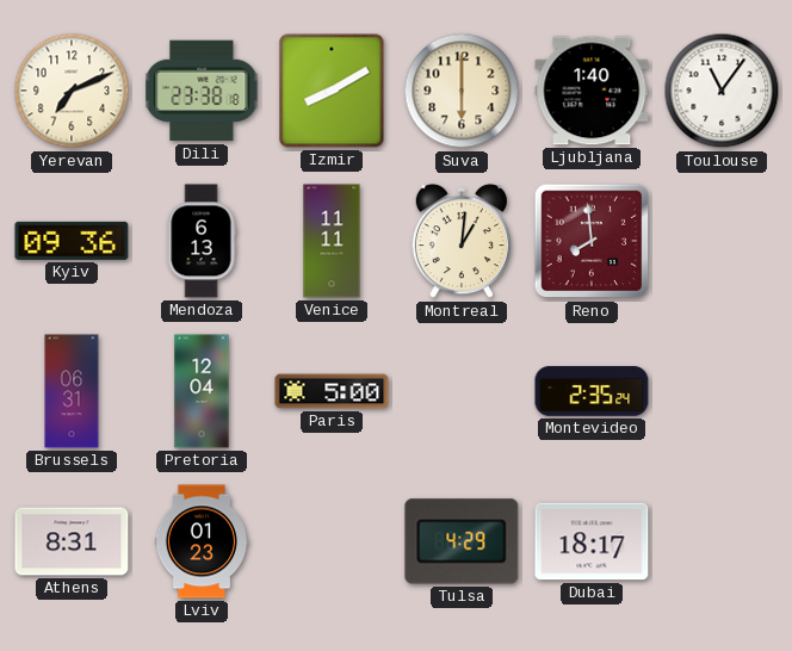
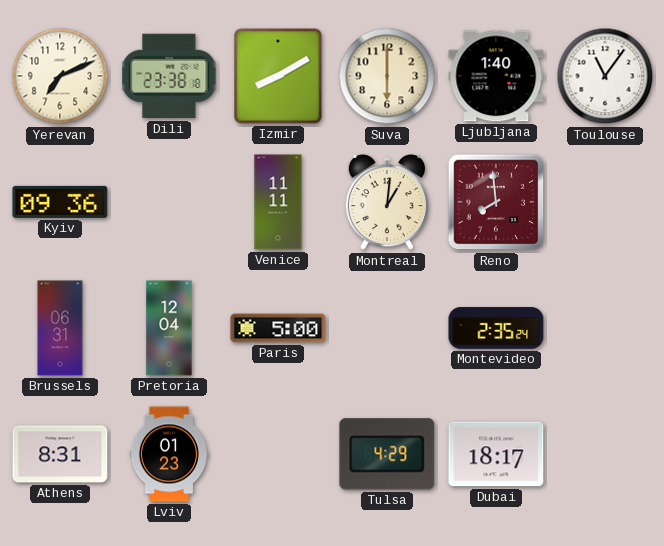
Mendoza: 6:13 -> none (202, 241)
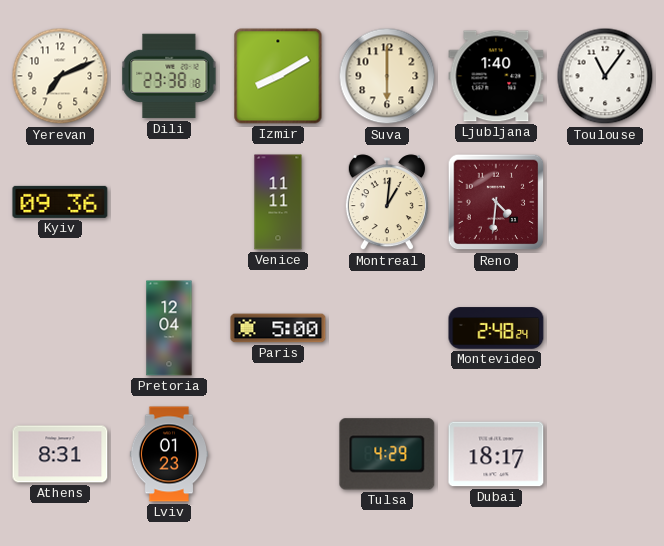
Reno: 7:59 -> 4:31 (496, 202)
Brussels: 06:31 -> none (60, 328)
Montevideo: 2:35 -> 2:48 (496, 328)
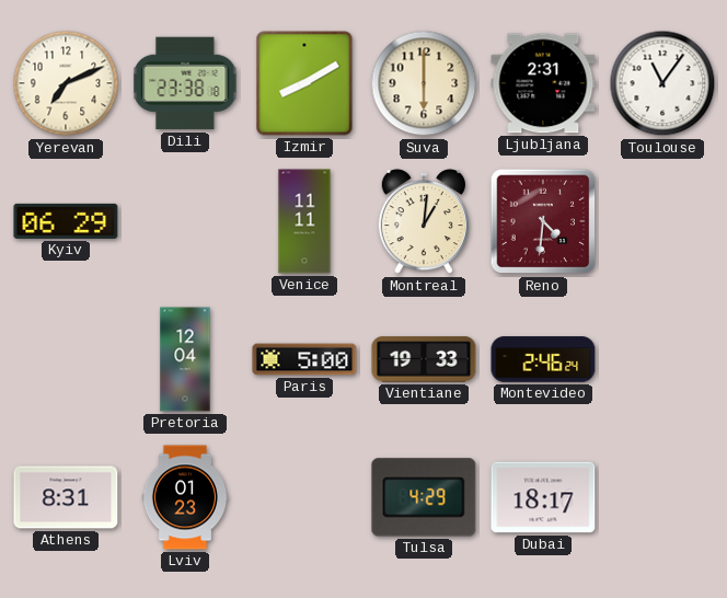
Ljubljana: 1:40 -> 2:31 (543, 83)
Kyiv: 09:36 -> 06:29 (66, 221)
Vientiane: none -> 19:33 (424, 359)
Montevideo: 2:48 -> 2:46 (543, 359)
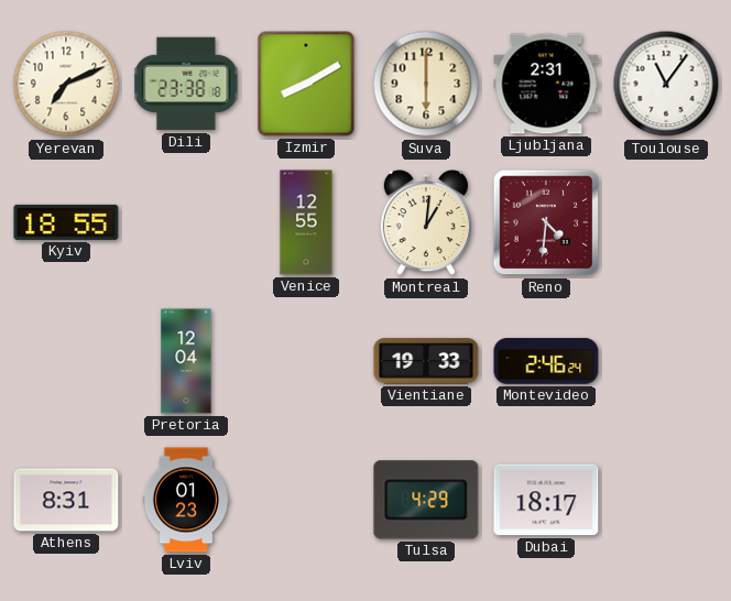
Kyiv: 06:29 -> 18:55 (66, 222)
Venice: 11:11 -> 12:55 (306, 222)
Paris: 5:00 -> none (304, 359)
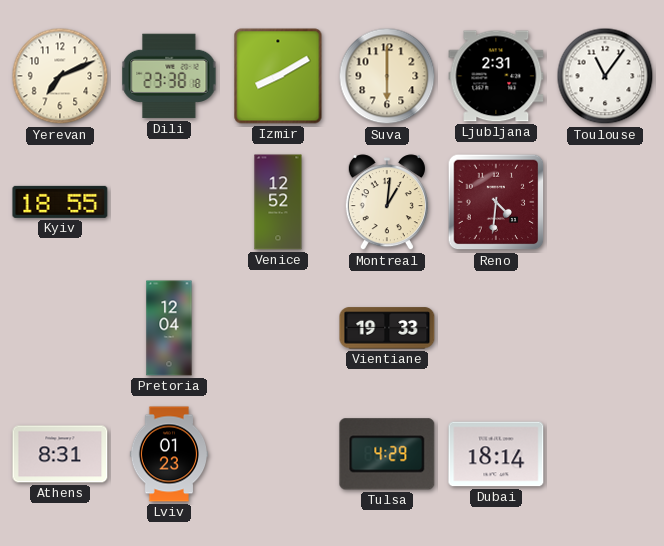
Venice: 12:55 -> 12:52 (278, 202)
Montevideo: 2:46 -> none (546, 361)
Dubai: 18:17 -> 18:14 (496, 454)
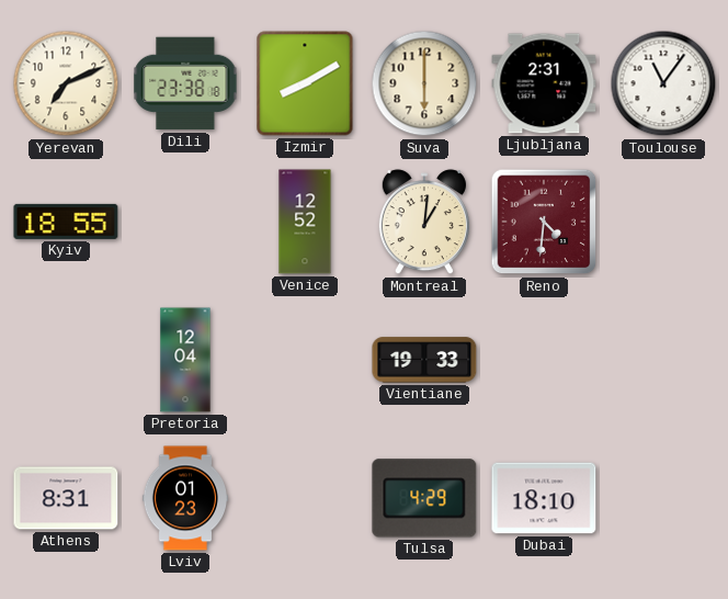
Dubai: 18:14 -> 18:10 (544, 498)
